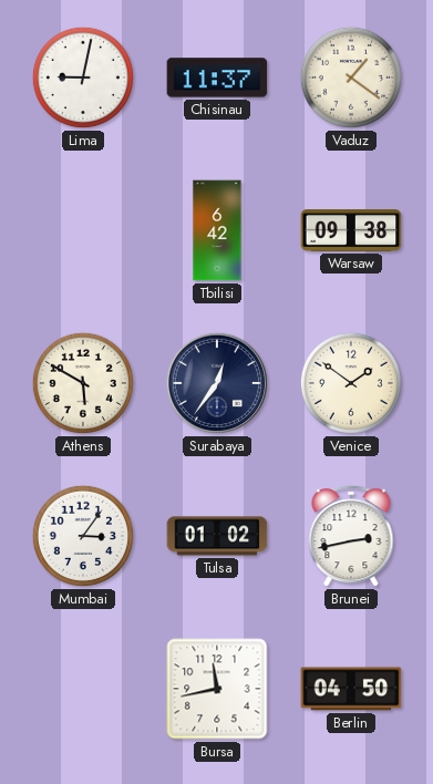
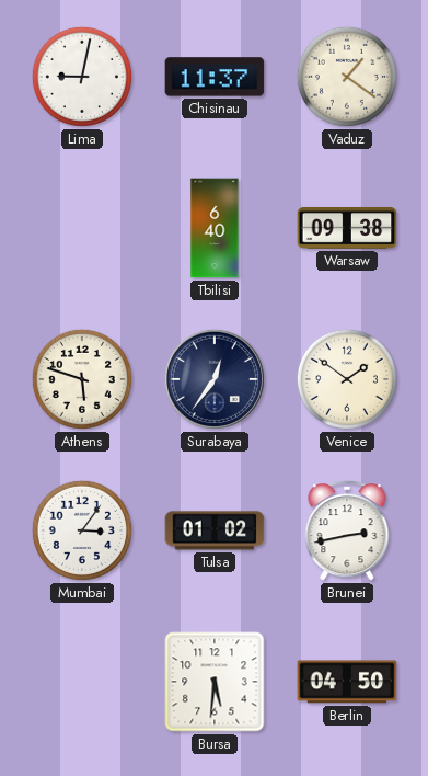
Tbilisi: 6:42 -> 6:40 (215, 228)
Athens: 5:50 -> 5:48 (82, 379)
Bursa: 11:43 -> 5:31 (215, 682)
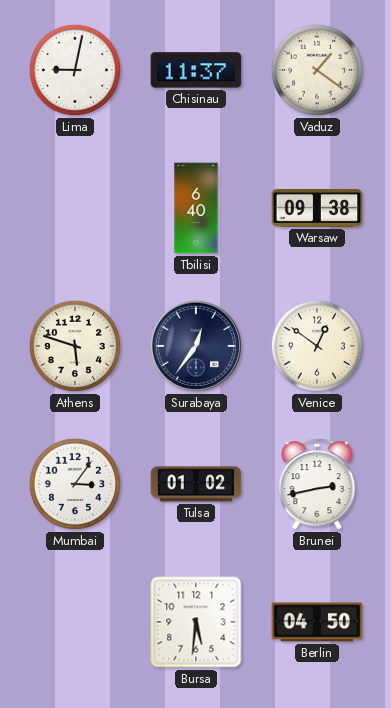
Venice: 1:51 -> 12:51 (317, 346)
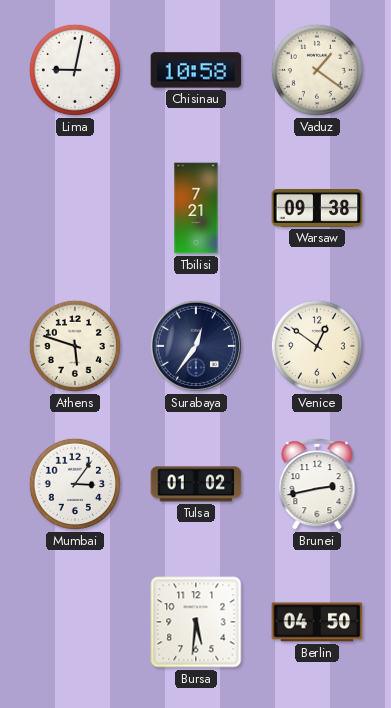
Chisinau: 11:37 -> 10:58 (196, 70)
Tbilisi: 6:40 -> 7:21 (196, 208)
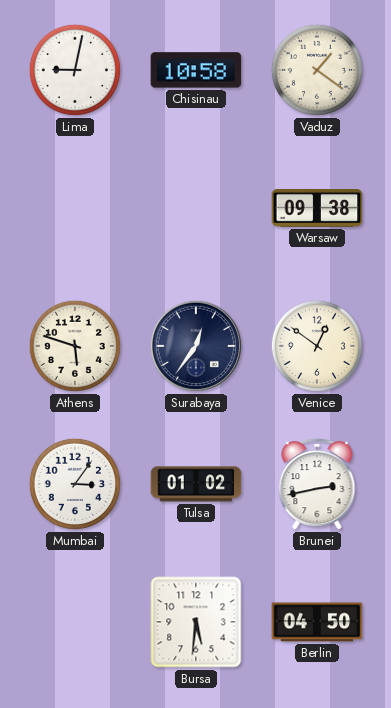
Tbilisi: 7:21 -> none (196, 208)
